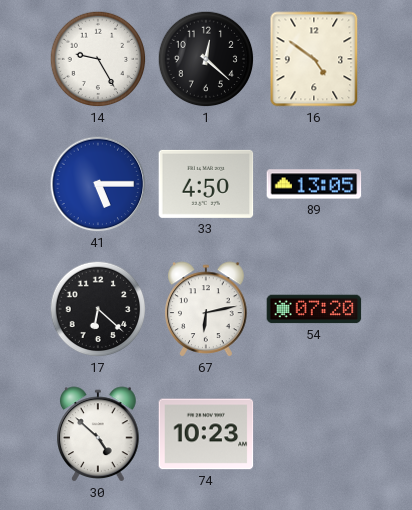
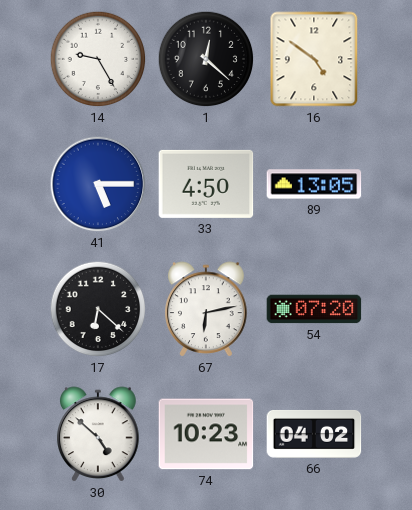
66: none -> 04:02 (314, 434)
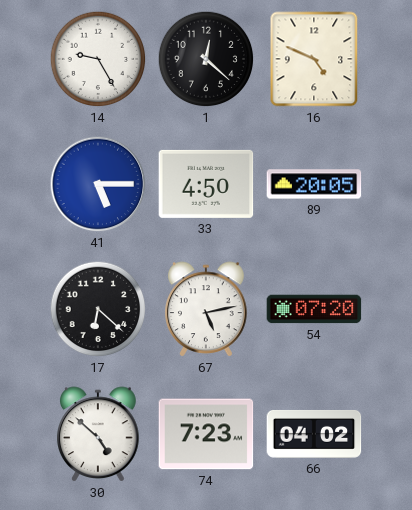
16: 4:51 -> 4:49 (314, 59)
89: 13:05 -> 20:05 (314, 184)
67: 6:13 -> 5:13 (207, 309)
74: 10:23 -> 7:23 (206, 434)
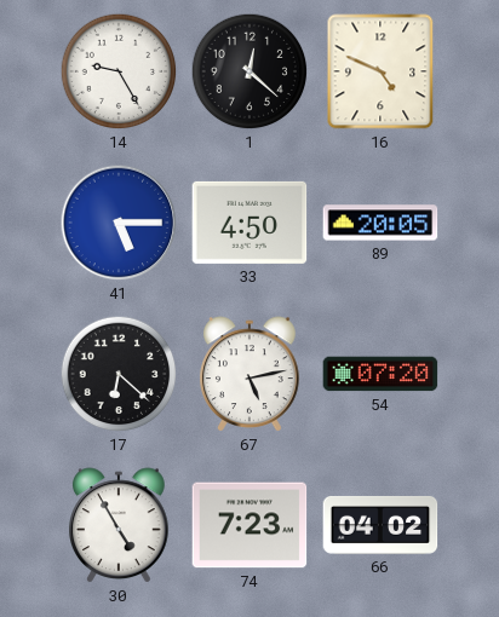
30: 4:52 -> 4:55 (120, 525)
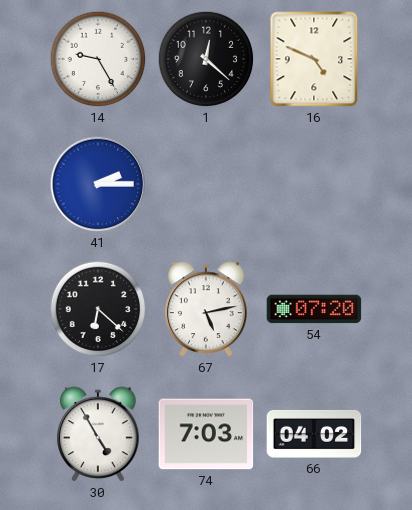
41: 5:15 -> 2:15 (98, 184)
33: 4:50 -> none (249, 223)
89: 20:05 -> none (380, 223)
74: 7:23 -> 7:03 (206, 434)
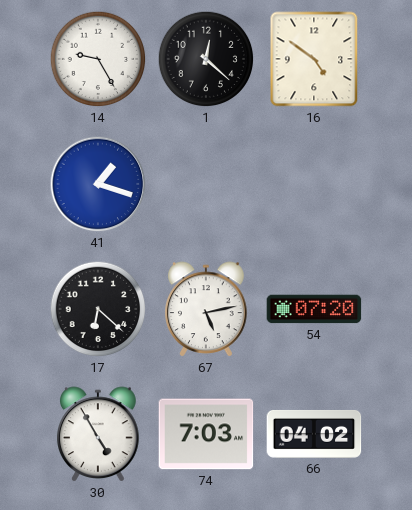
16: 4:49 -> 4:51 (314, 59)
41: 2:15 -> 1:18 (98, 184)
